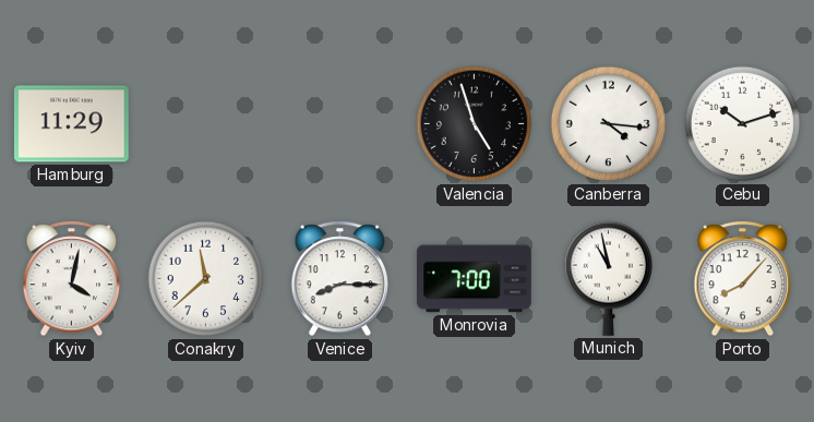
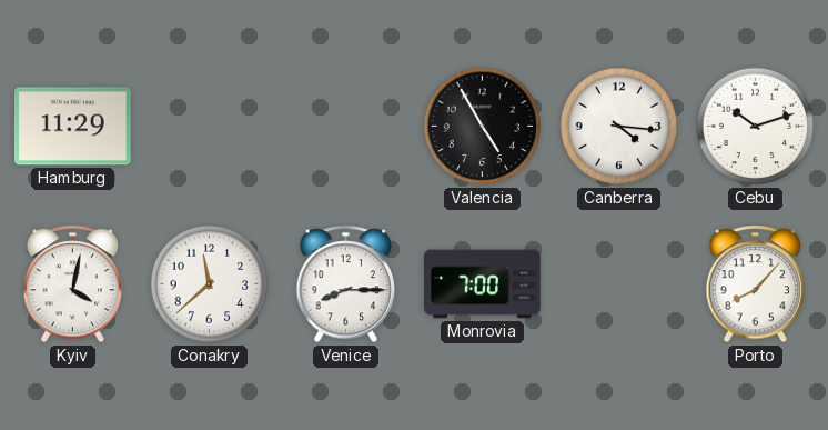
Valencia: 4:57 -> 4:55 (483, 127)
Munich: 10:58 -> none (608, 278)
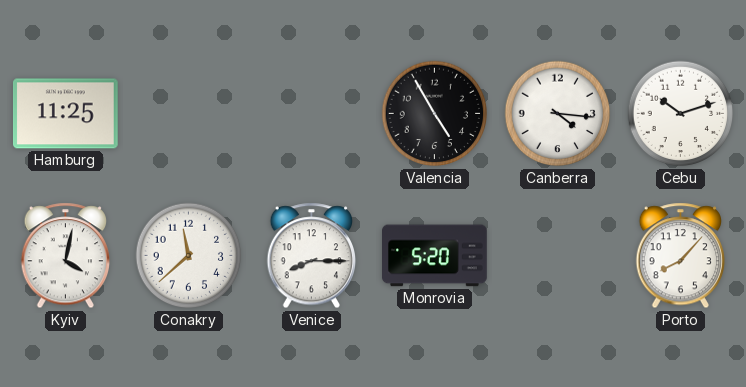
Hamburg: 11:29 -> 11:25 (65, 114)
Monrovia: 7:00 -> 5:20 (435, 256)
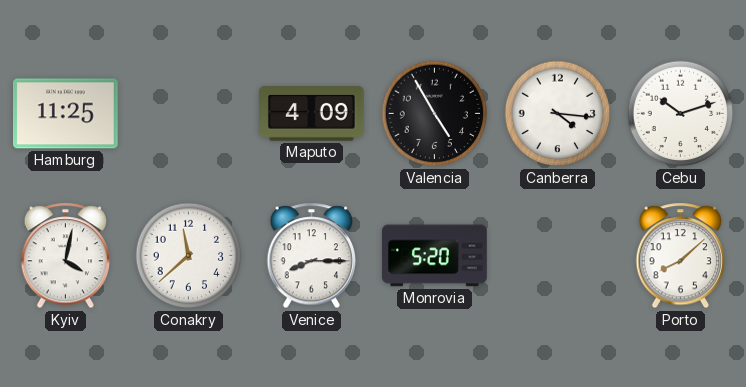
Maputo: none -> 4:09 (312, 114)
Porto: 8:07 -> 8:08 (681, 256)
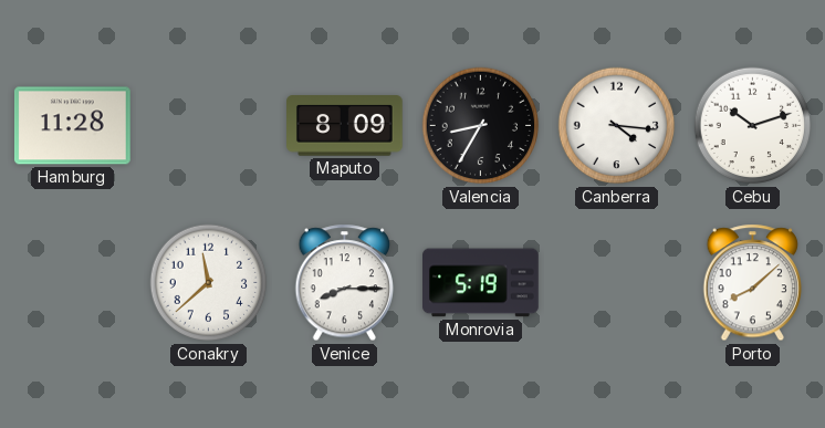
Hamburg: 11:25 -> 11:28 (72, 126)
Maputo: 4:09 -> 8:09 (345, 126)
Valencia: 4:55 -> 8:35 (481, 126)
Kyiv: 4:02 -> none (66, 256)
Monrovia: 5:20 -> 5:19 (481, 283)
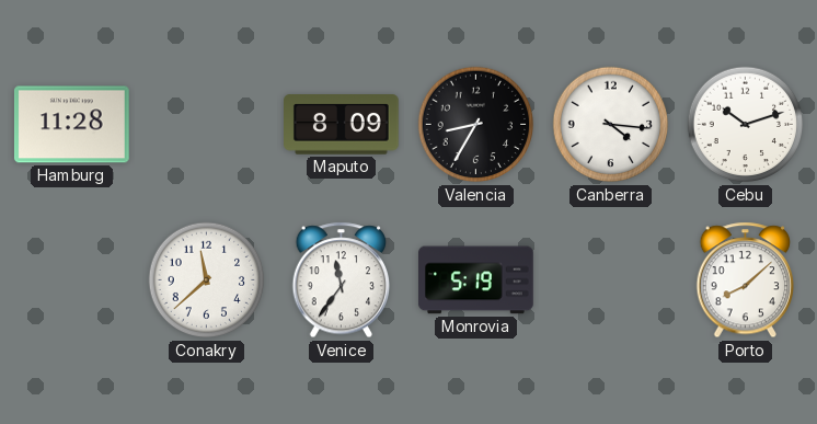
Venice: 8:15 -> 11:36 (342, 280)
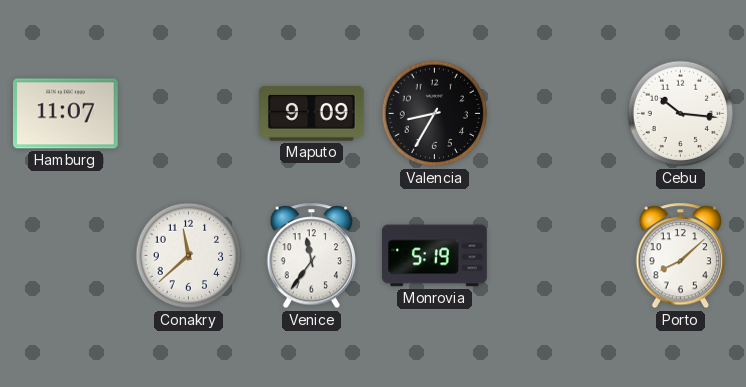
Hamburg: 11:28 -> 11:07 (65, 114)
Maputo: 8:09 -> 9:09 (312, 114)
Canberra: 4:16 -> none (611, 125)
Cebu: 10:12 -> 10:16 (681, 114)
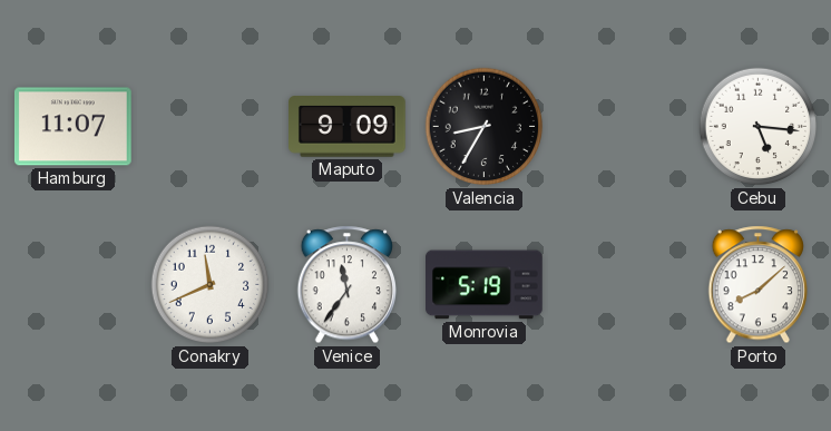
Cebu: 10:16 -> 5:16 (759, 127)
Conakry: 11:38 -> 11:41 (211, 285)
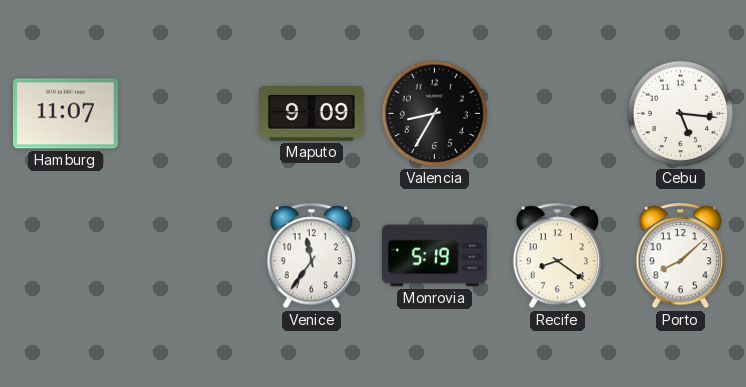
Conakry: 11:41 -> none (211, 285)
Recife: none -> 8:21 (558, 256)
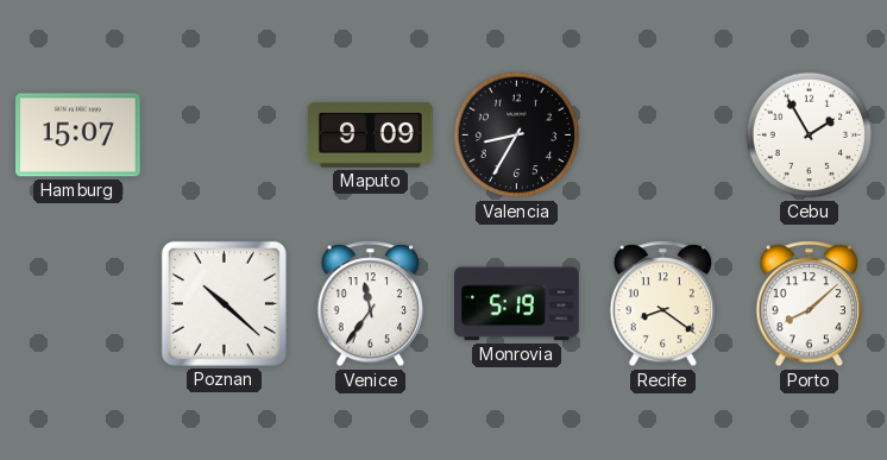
Hamburg: 11:07 -> 15:07 (77, 136)
Cebu: 5:16 -> 1:55 (810, 136)
Poznan: none -> 10:22 (224, 303)
